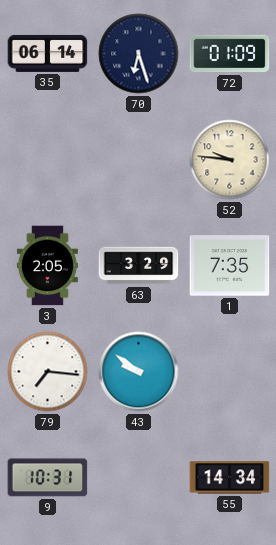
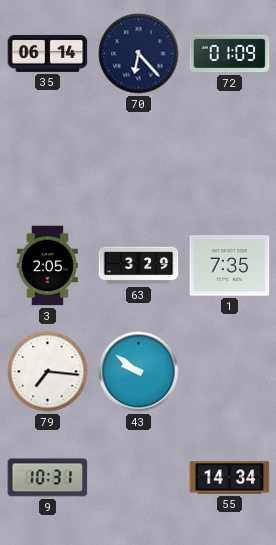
70: 6:27 -> 6:23 (139, 54)
52: 9:46 -> none (230, 160)
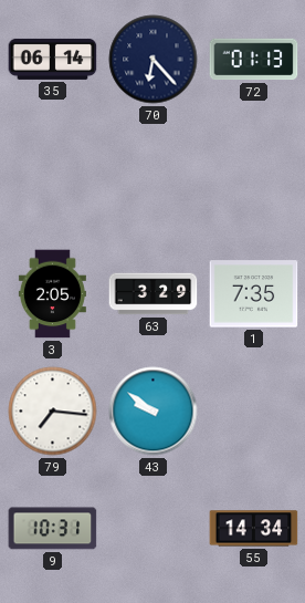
72: 01:09 -> 01:13 (254, 60)
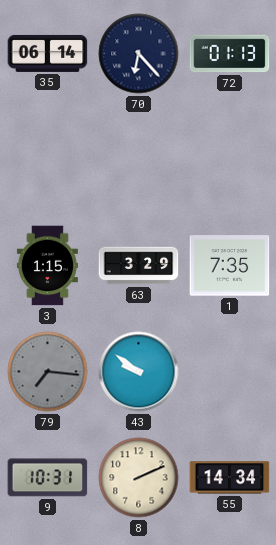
3: 2:05 -> 1:15 (47, 266)
79 dial: white -> grey (48, 372)
8: none -> 2:11 (139, 478)
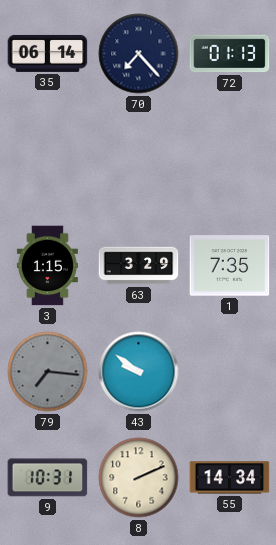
70: 6:23 -> 7:23 (139, 54)
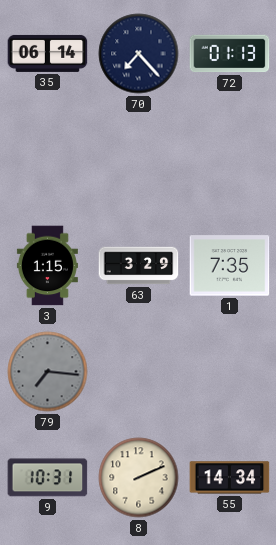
43: 9:51 -> none (139, 372)
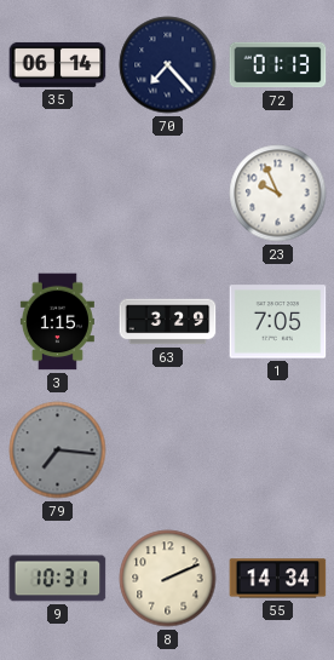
23: none -> 9:56 (278, 194)
1: 7:35 -> 7:05 (278, 322)
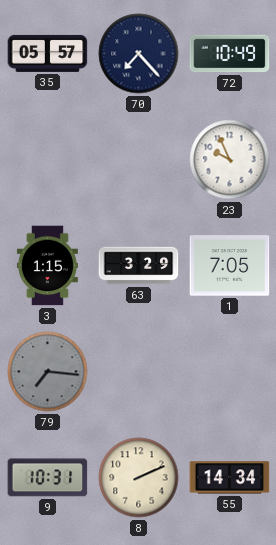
35: 06:14 -> 05:57 (48, 53)
72: 01:13 -> 10:49 (230, 54)
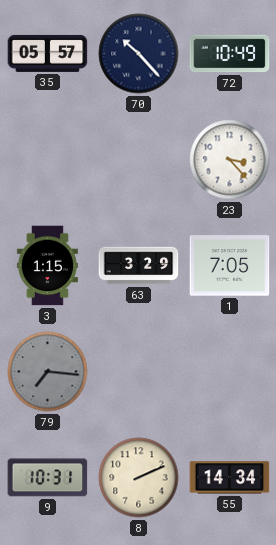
70: 7:23 -> 10:23 (139, 54)
23: 9:56 -> 3:23 (230, 160)
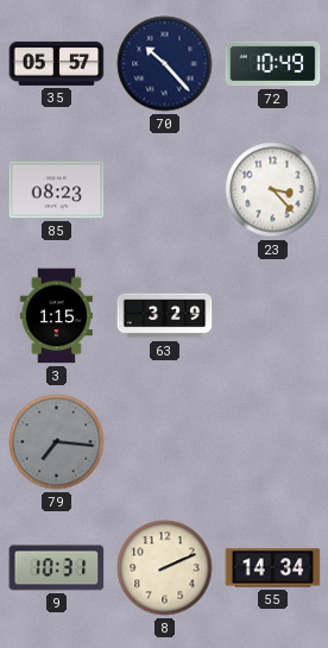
85: none -> 08:23 (57, 190)
1: 7:05 -> none (230, 266)
